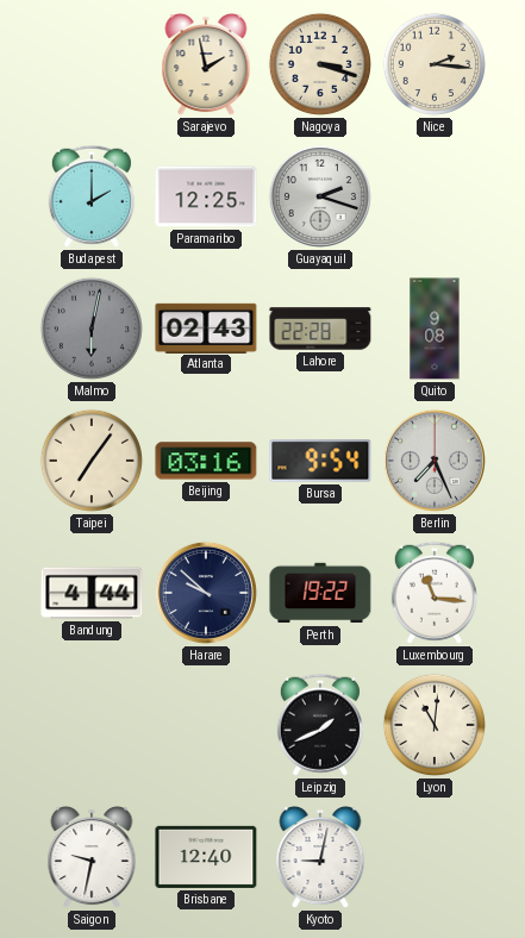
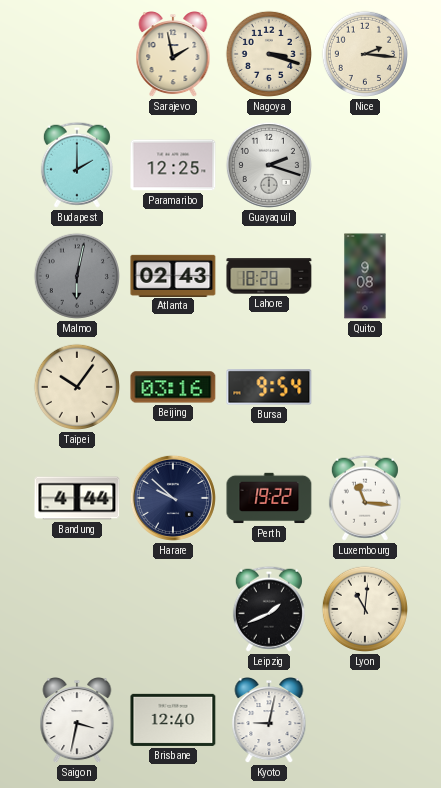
Lahore: 22:28 -> 18:28 (269, 276)
Taipei: 7:06 -> 10:06 (77, 387)
Berlin: 7:26 -> none (435, 461)
Saigon: 9:32 -> 3:32 (77, 721)
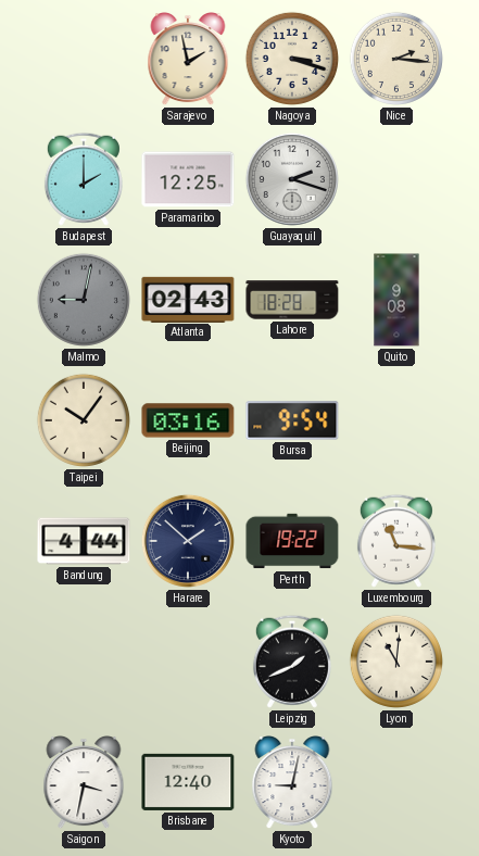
Malmo: 6:02 -> 9:02 (84, 300)
Harare: 9:52 -> 1:52 (188, 541)
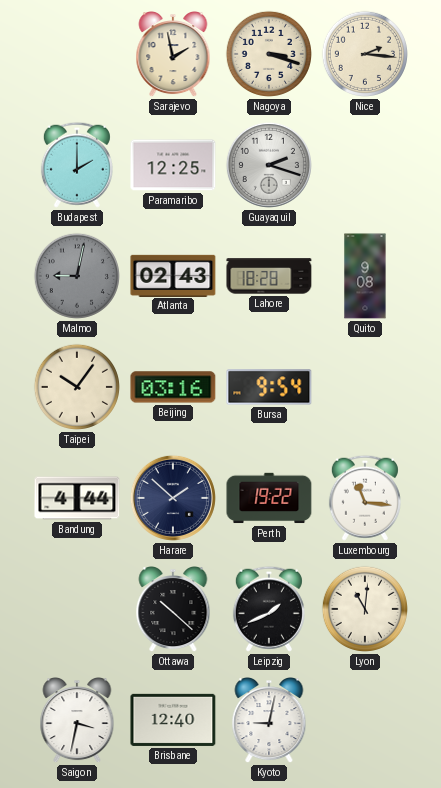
Ottawa: none -> 10:22 (173, 610)
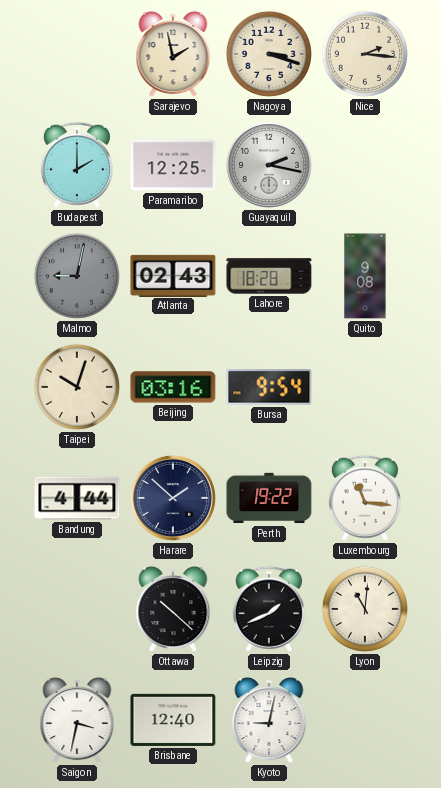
Guayaquil: 2:18 -> 2:17 (269, 165)
Taipei: 10:06 -> 10:03 (77, 387)
